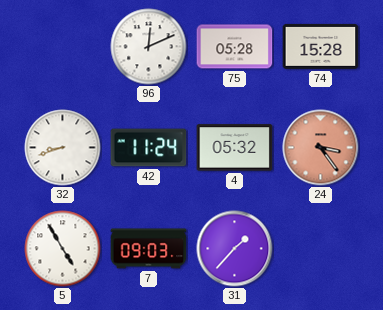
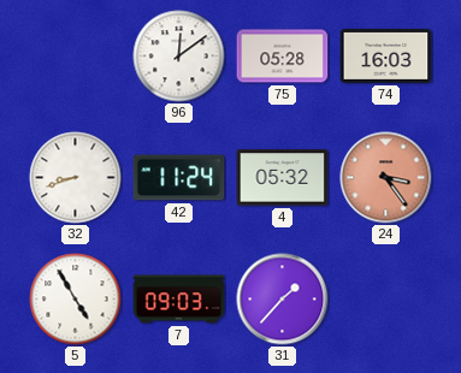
96: 12:11 -> 12:09 (179, 57)
74: 15:28 -> 16:03 (386, 55)
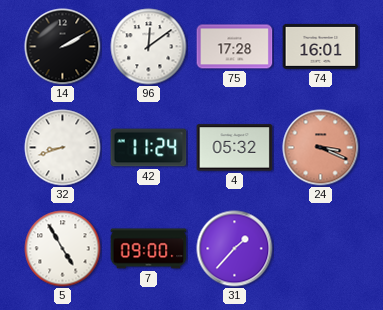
14: none -> 2:10 (63, 47)
75: 05:28 -> 17:28 (235, 47)
74: 16:03 -> 16:01 (321, 46)
24: 3:24 -> 3:19 (321, 148)
7: 09:03 -> 09:00 (149, 249)
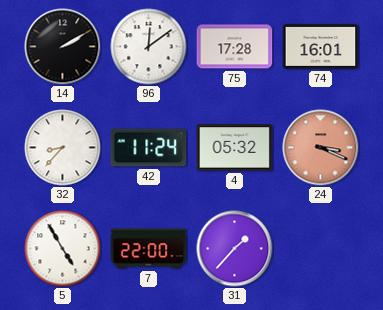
32: 8:42 -> 8:37 (63, 148)
7: 09:00 -> 22:00 (149, 249)
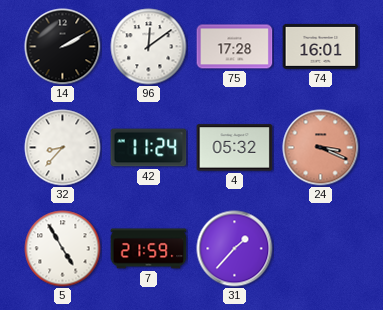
7: 22:00 -> 21:59 (149, 249)
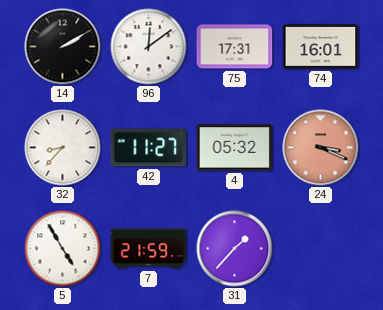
75: 17:28 -> 17:31 (235, 47)
42: 11:24 -> 11:27 (149, 148)
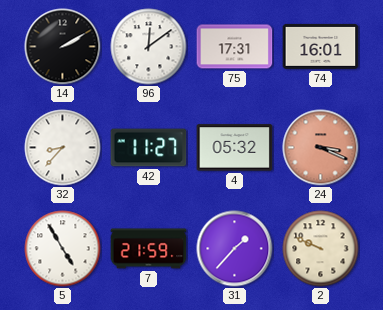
2: none -> 9:49 (321, 249)
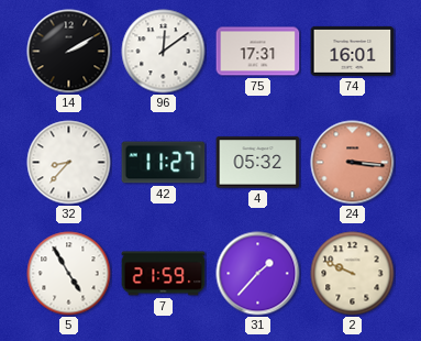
24: 3:19 -> 3:16 (353, 163)
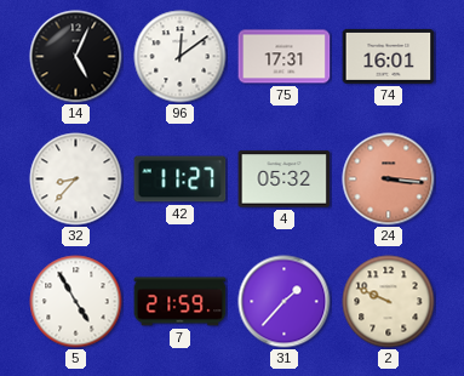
14: 2:10 -> 5:04 (76, 57)
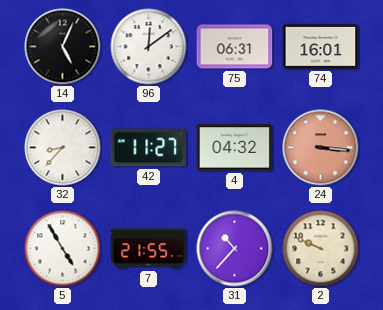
75: 17:31 -> 06:31 (235, 47)
4: 05:32 -> 04:32 (235, 148)
7: 21:59 -> 21:55 (149, 249)
31: 1:37 -> 10:37 (235, 249)
